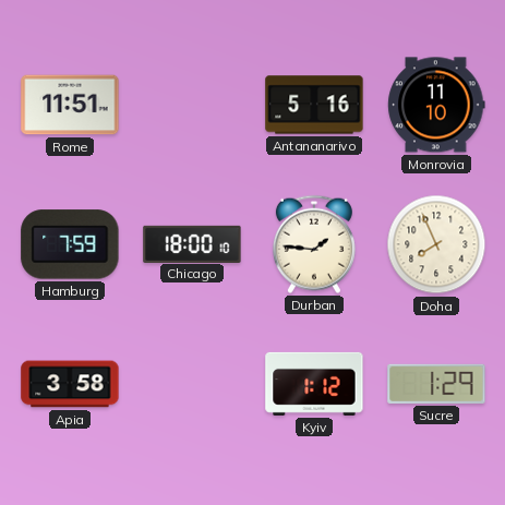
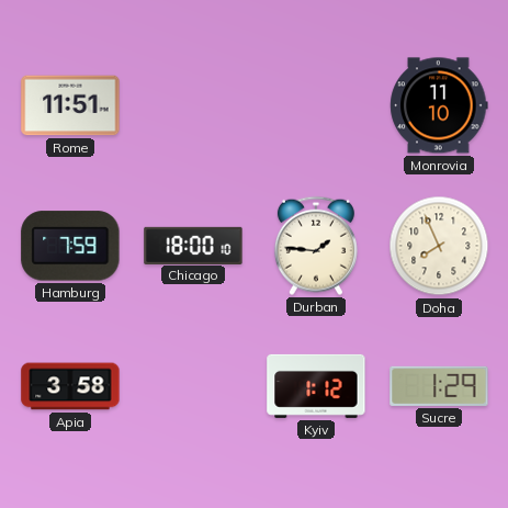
Antananarivo: 5:16 -> none (314, 105)
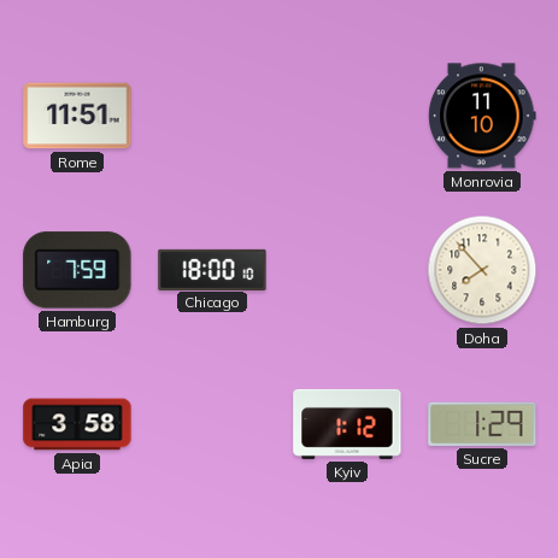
Durban: 1:46 -> none (316, 246)
Doha: 7:56 -> 7:53 (482, 270)
